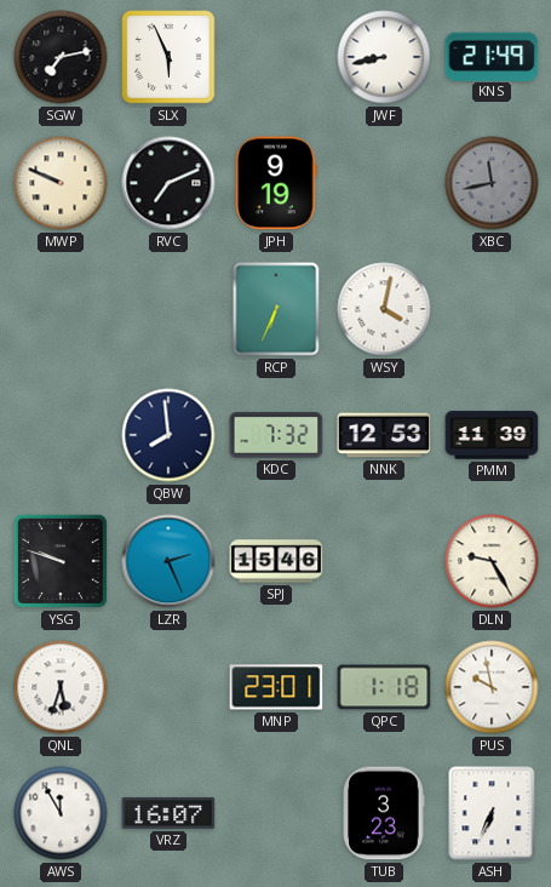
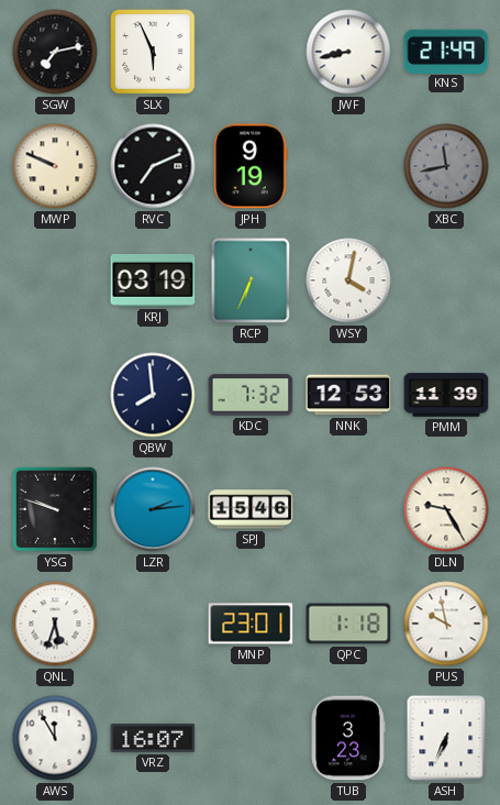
KRJ: none -> 03:19 (153, 280)
LZR: 2:26 -> 2:14 (153, 509)
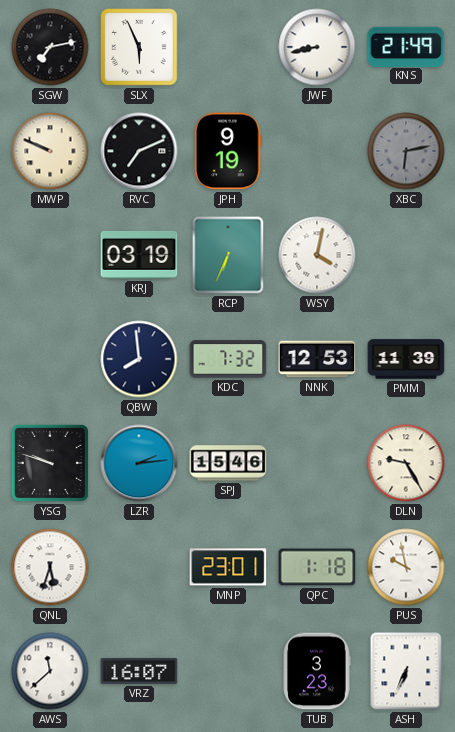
XBC: 11:43 -> 6:13 (406, 151)
AWS: 11:55 -> 11:38 (50, 671)
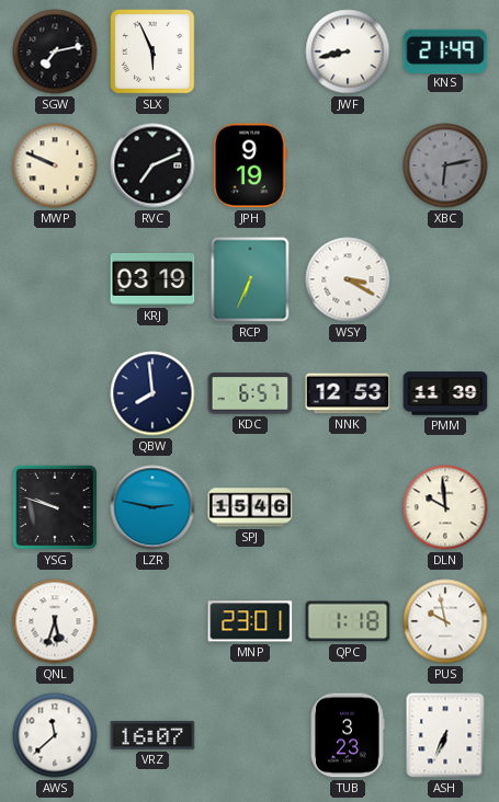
WSY: 4:02 -> 3:20 (348, 279)
KDC: 7:32 -> 6:57 (250, 393)
LZR: 2:14 -> 2:47 (152, 507)
DLN: 9:25 -> 9:59 (445, 507)
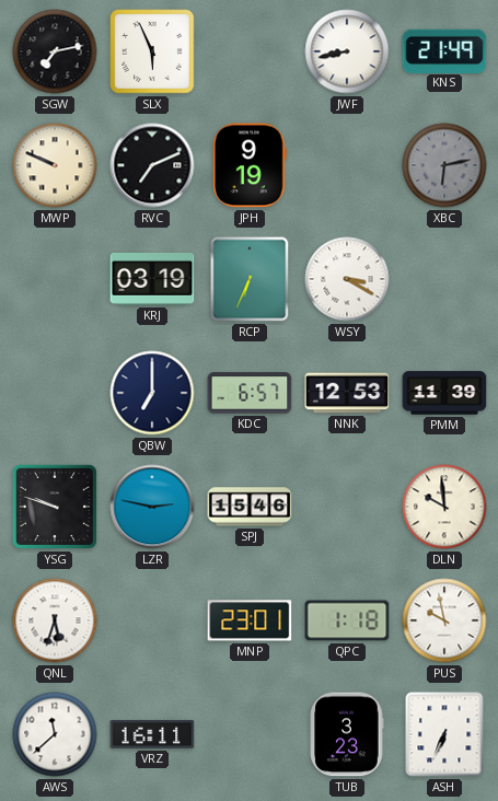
QBW: 7:59 -> 7:00 (152, 393)
VRZ: 16:07 -> 16:11 (152, 734)
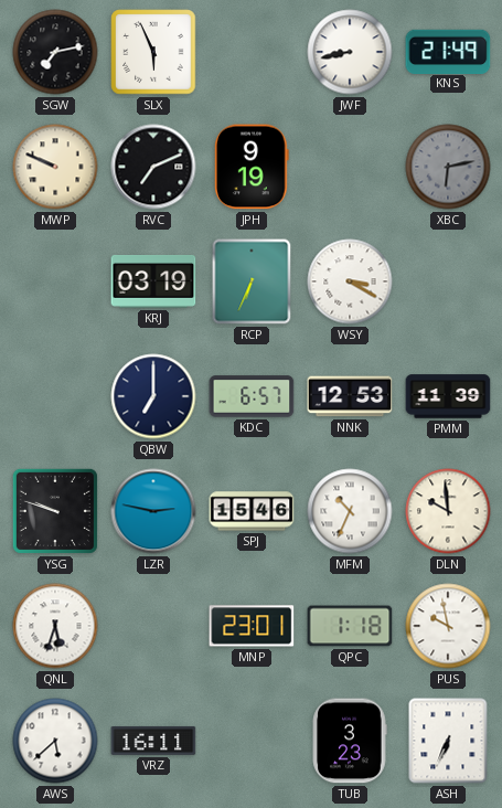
MFM: none -> 10:34 (350, 511)
AWS: 11:38 -> 5:38 (55, 741)
